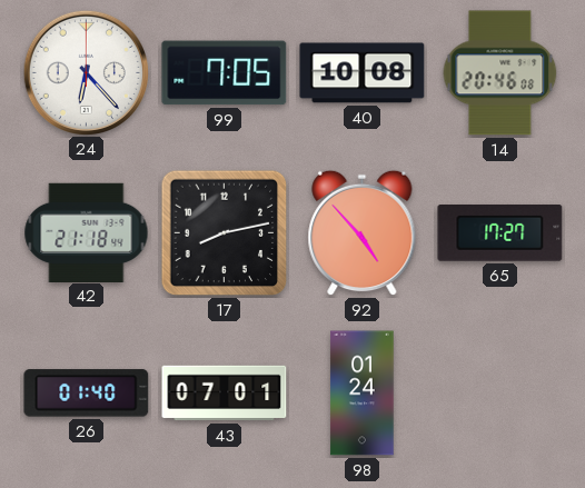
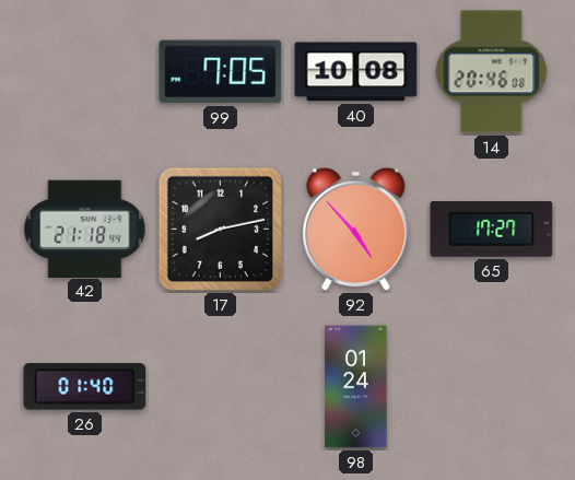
24: 6:23 -> none (86, 72)
43: 07:01 -> none (225, 394)
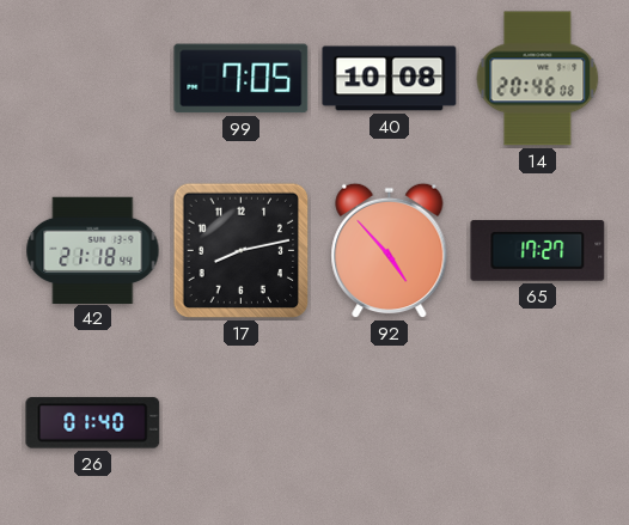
98: 01:24 -> none (356, 387)
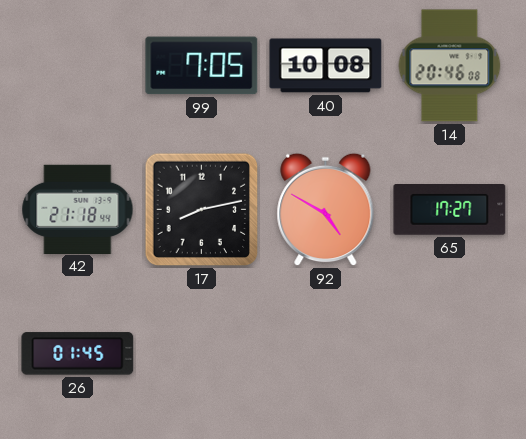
92: 4:53 -> 4:50 (326, 210)
26: 01:40 -> 01:45 (78, 354)
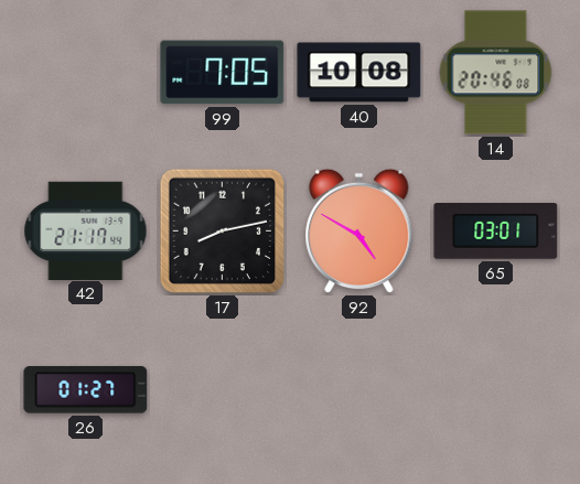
42: 21:18 -> 21:17 (86, 230)
65: 17:27 -> 03:01 (496, 232)
26: 01:45 -> 01:27 (86, 390)
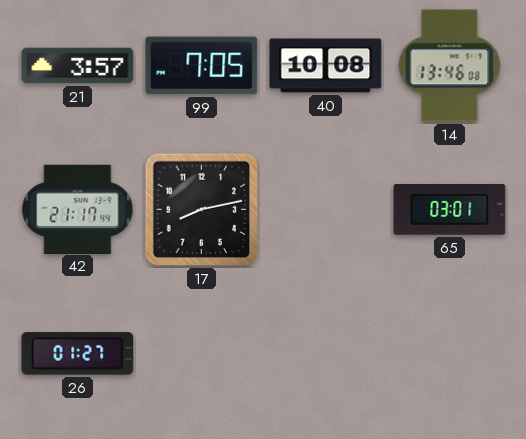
21: none -> 3:57 (78, 66)
14: 20:46 -> 13:46 (450, 66)
92: 4:50 -> none (359, 232)
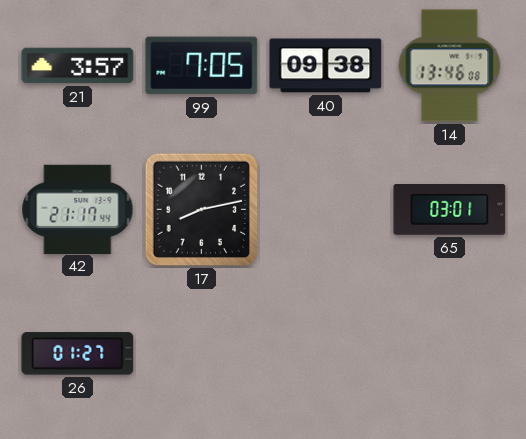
40: 10:08 -> 09:38 (326, 66)
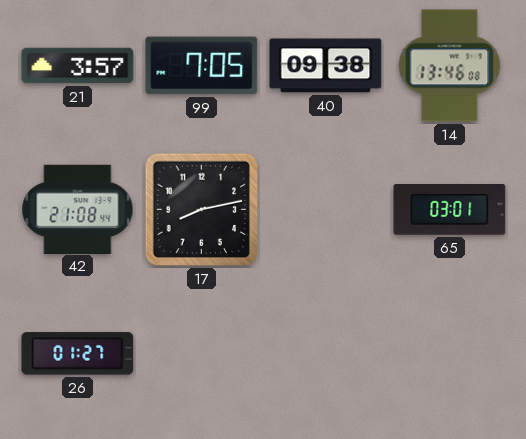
42: 21:17 -> 21:08 (78, 209)
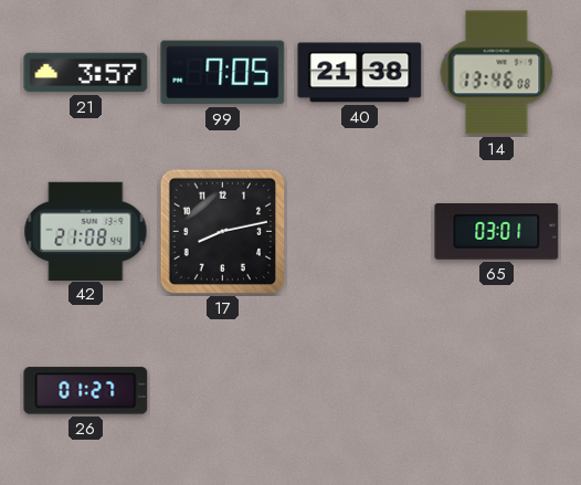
40: 09:38 -> 21:38 (360, 73)
